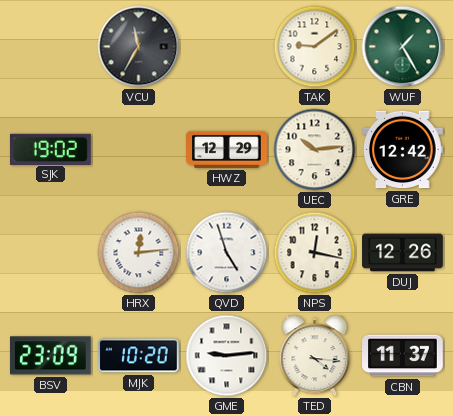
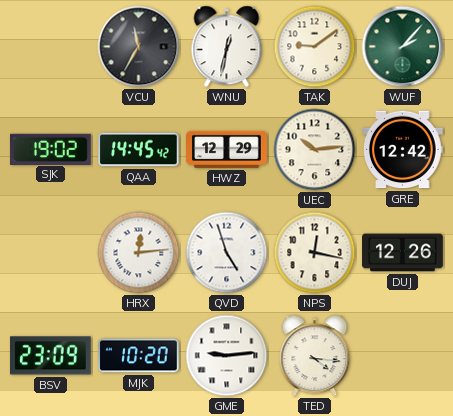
WNU: none -> 12:32 (227, 47)
WUF: 1:25 -> 2:07 (403, 47)
QAA: none -> 14:45 (139, 150)
CBN: 11:37 -> none (403, 356)
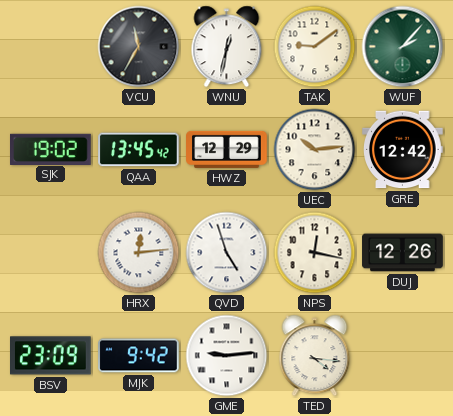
QAA: 14:45 -> 13:45 (139, 150)
MJK: 10:20 -> 9:42 (139, 356)
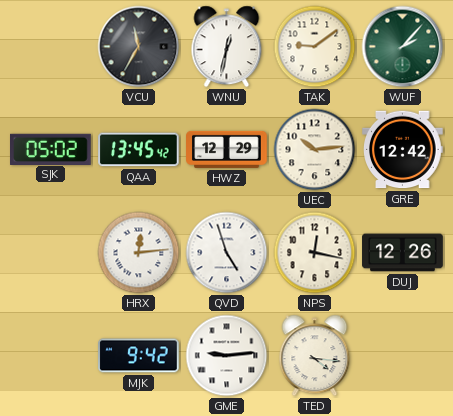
SJK: 19:02 -> 05:02 (51, 149)
BSV: 23:09 -> none (51, 356)
